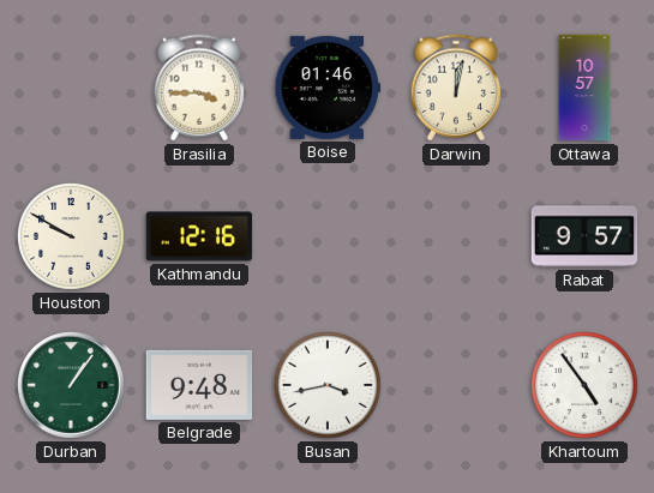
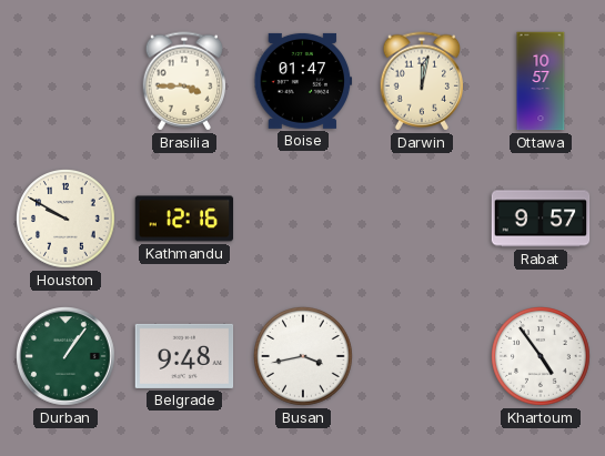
Boise: 01:46 -> 01:47 (303, 81)
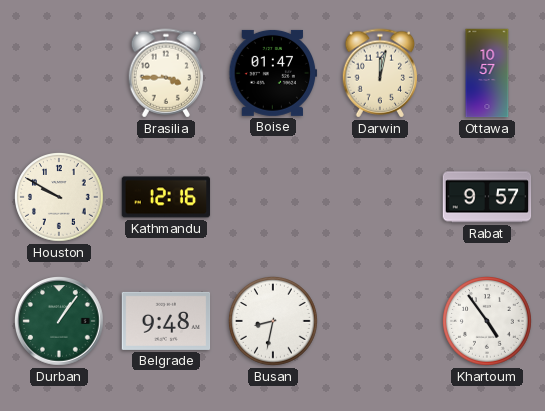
Busan: 3:43 -> 8:32 (274, 322)
